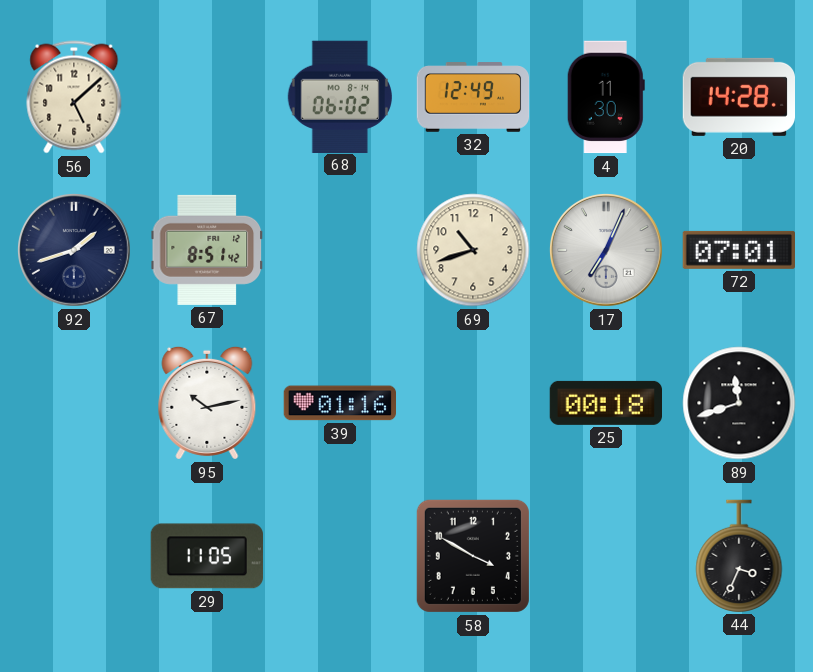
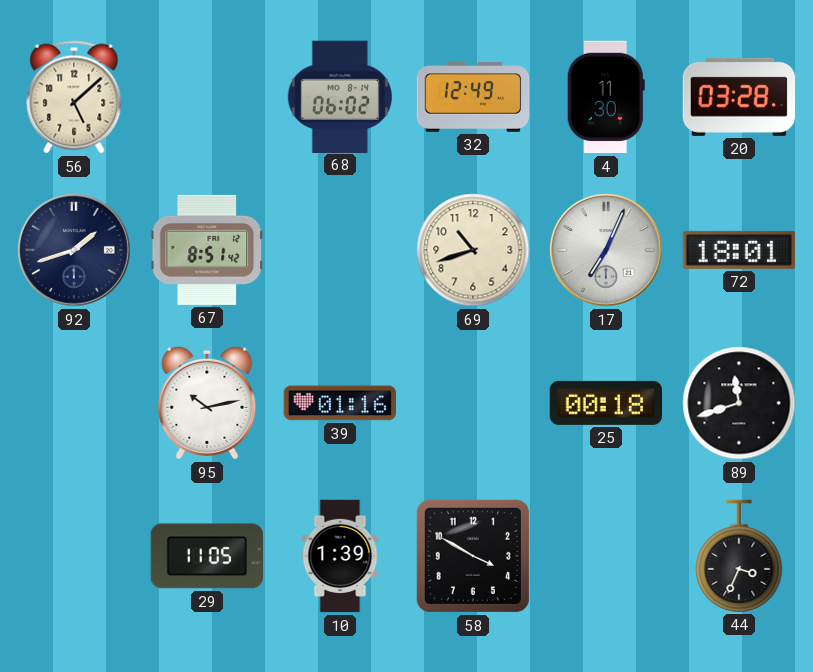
20: 14:28 -> 03:28 (738, 97)
72: 07:01 -> 18:01 (738, 250)
10: none -> 1:39 (340, 556)
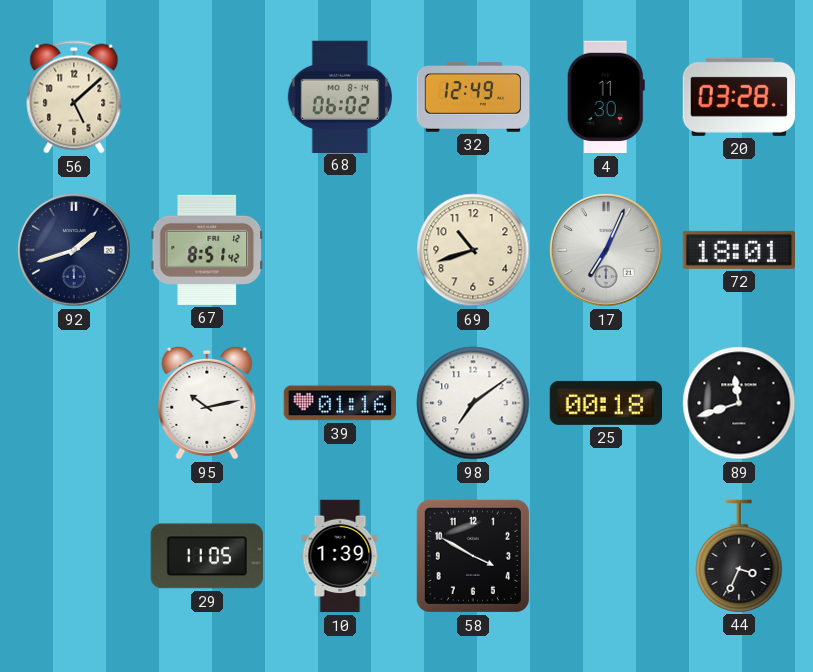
98: none -> 7:09 (473, 403)
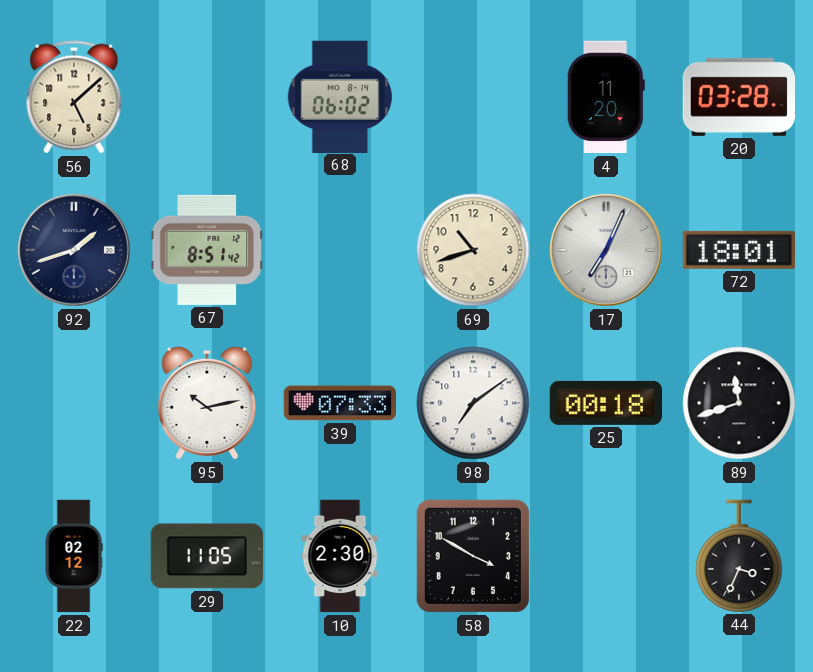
32: 12:49 -> none (473, 97)
4: 11:30 -> 11:20 (606, 97)
39: 01:16 -> 07:33 (340, 403)
22: none -> 02:12 (74, 556)
10: 1:39 -> 2:30 (340, 556)
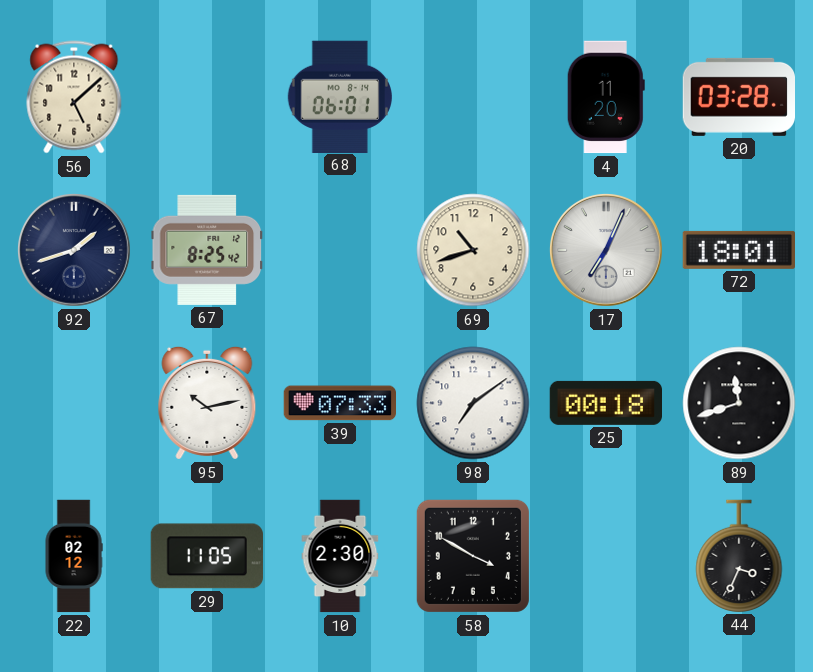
68: 06:02 -> 06:01 (339, 96)
67: 8:51 -> 8:25 (206, 250)
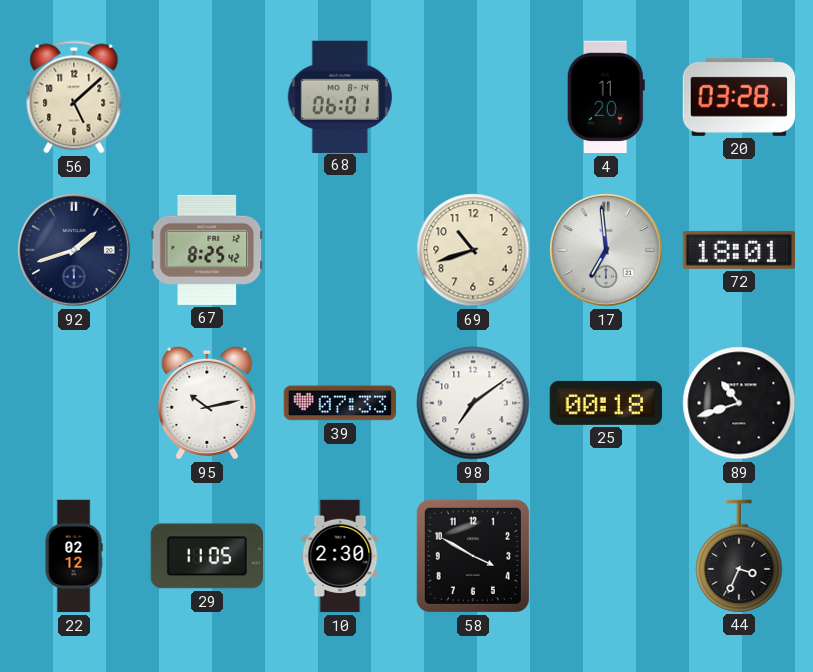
17: 7:04 -> 6:59 (606, 250)
89: 11:42 -> 10:42 (739, 403)
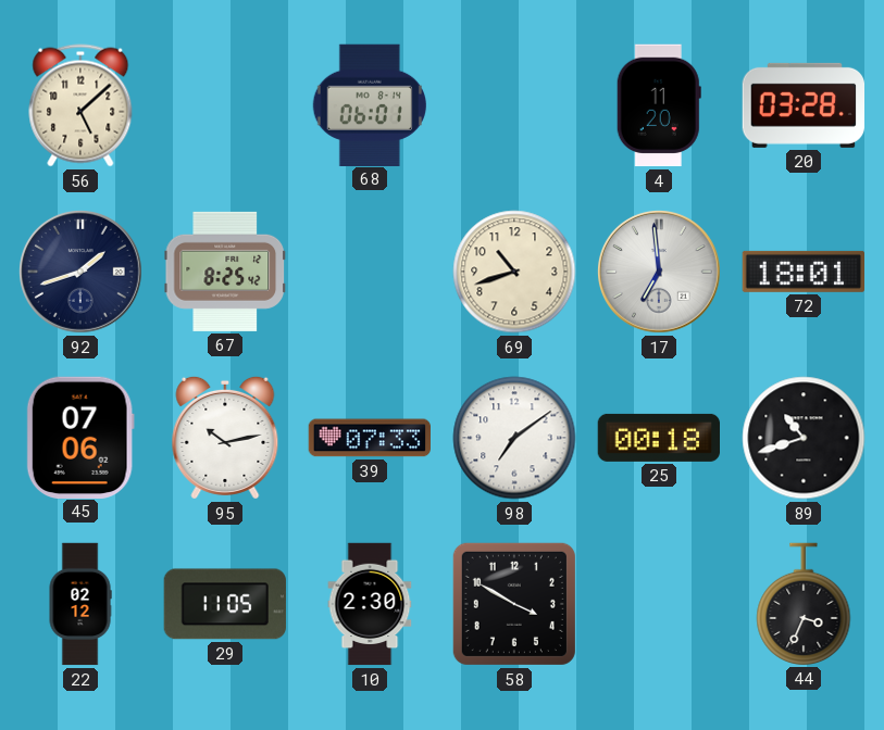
45: none -> 07:06 (80, 437)
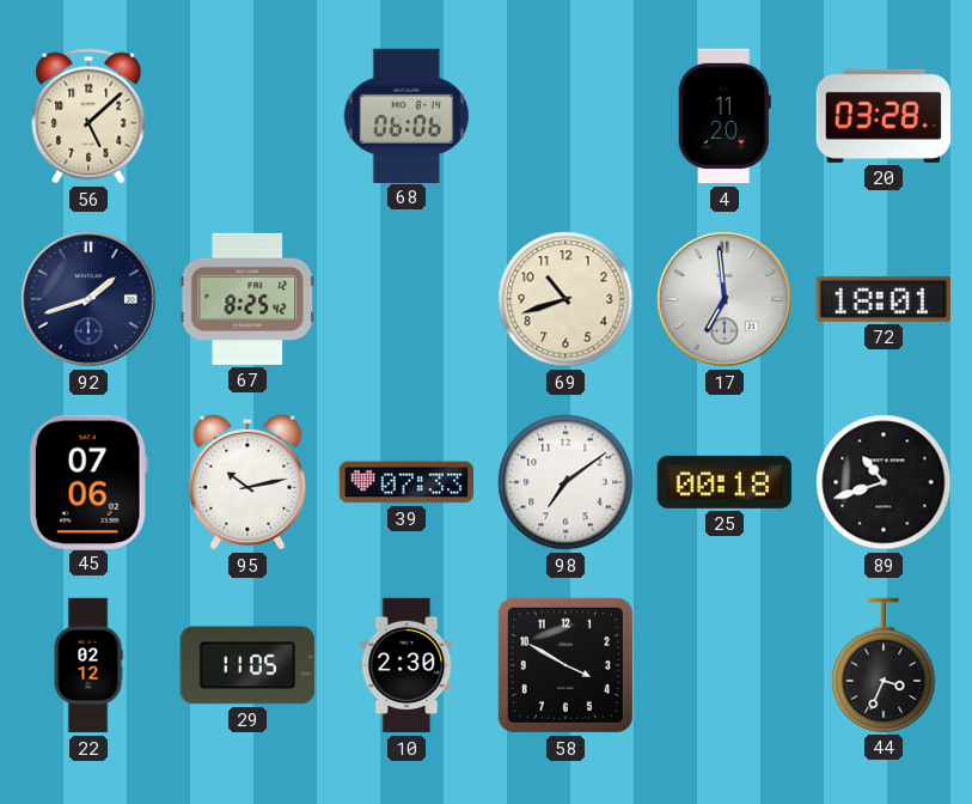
68: 06:01 -> 06:06 (405, 115)
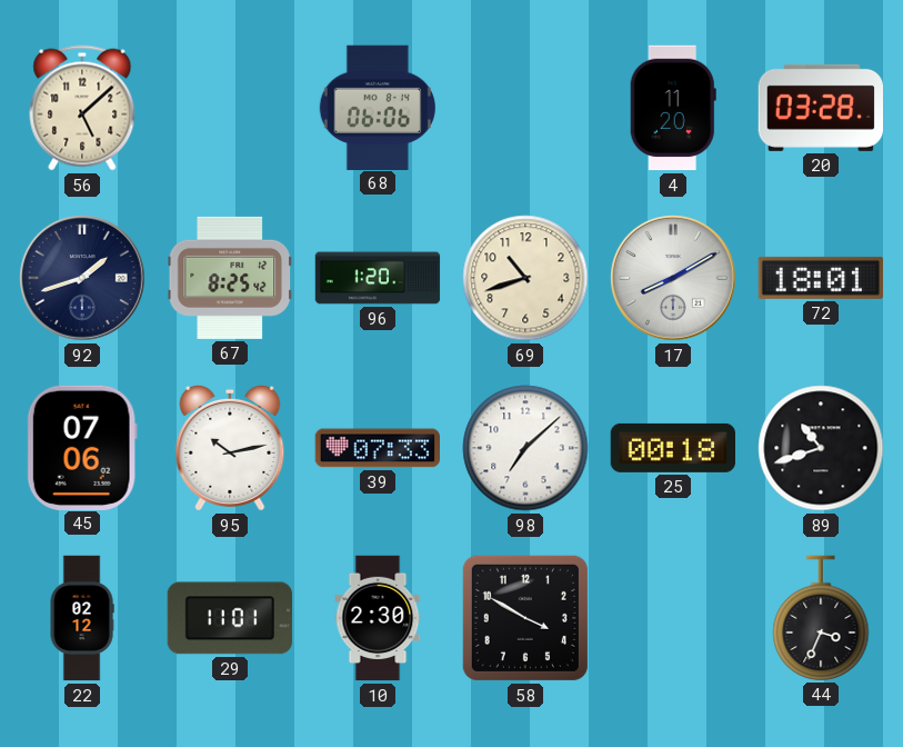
96: none -> 1:20 (378, 278)
17: 6:59 -> 8:10 (673, 278)
98: 7:09 -> 7:08 (525, 448)
29: 11:05 -> 11:01 (229, 618)
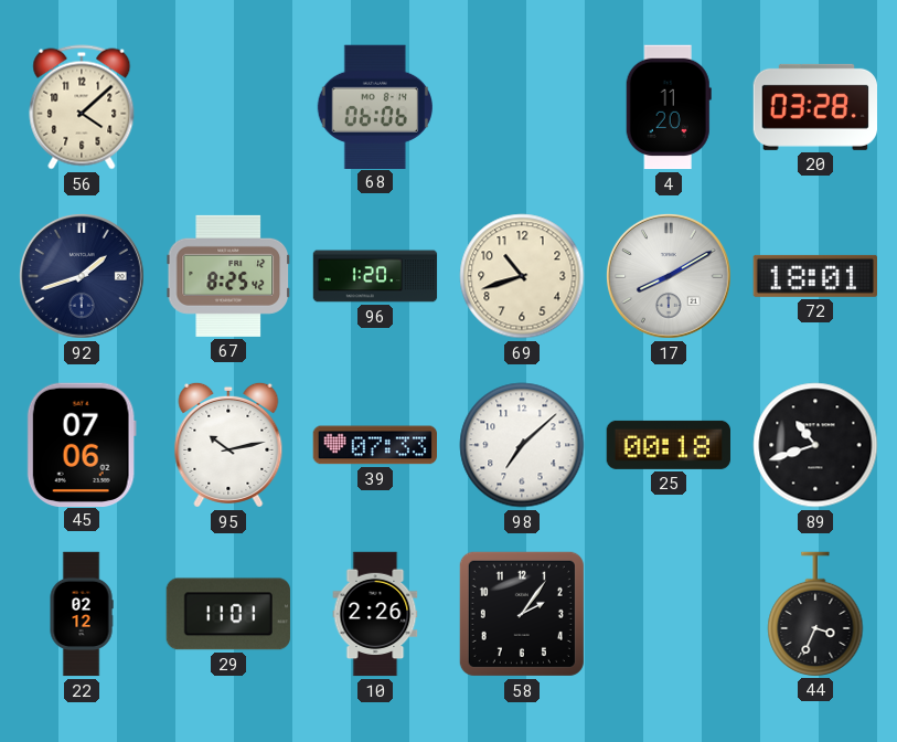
56: 5:08 -> 4:08 (82, 107)
10: 2:30 -> 2:26 (375, 614)
58: 3:50 -> 2:06 (522, 614)
